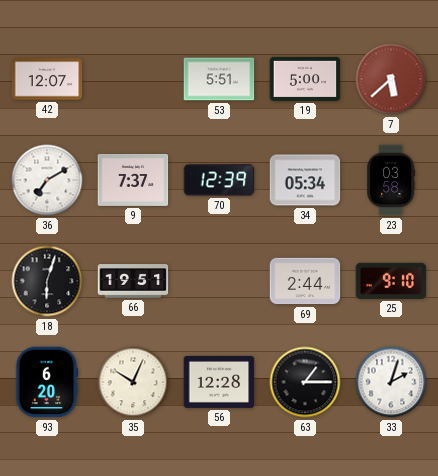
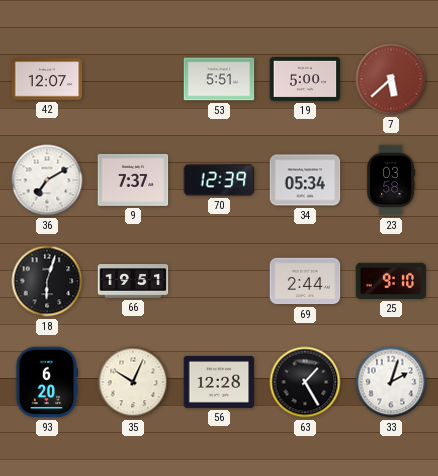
63: 1:15 -> 1:25 (305, 382)
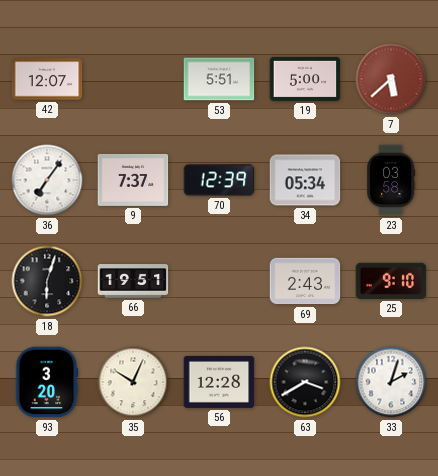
36: 7:10 -> 7:06 (47, 180)
69: 2:44 -> 2:43 (305, 281)
93: 6:20 -> 3:20 (47, 382)
63: 1:25 -> 3:40 (305, 382)
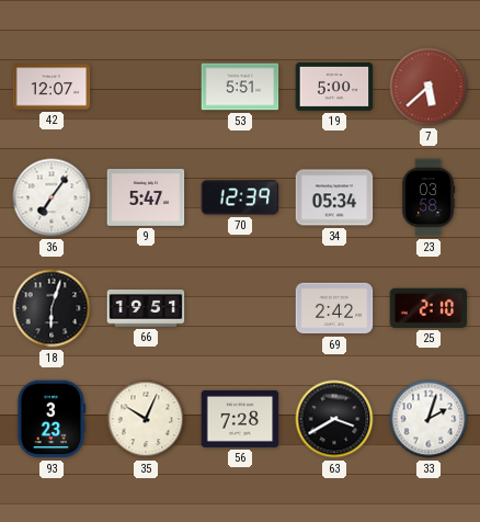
9: 7:37 -> 5:47 (146, 197)
69: 2:43 -> 2:42 (334, 308)
25: 9:10 -> 2:10 (428, 308)
93: 3:20 -> 3:23 (52, 419)
56: 12:28 -> 7:28 (240, 419)
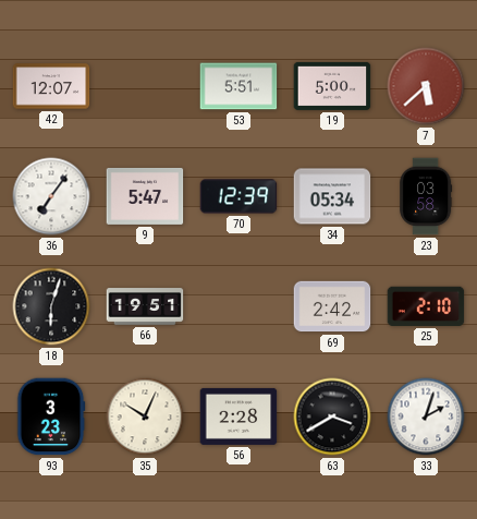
56: 7:28 -> 2:28 (238, 417)
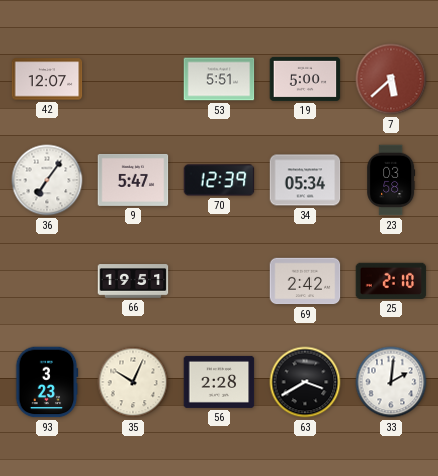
18: 6:03 -> none (51, 306)
33: 2:03 -> 2:01 (391, 382)
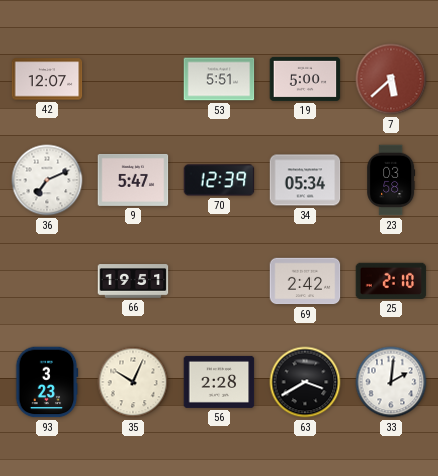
36: 7:06 -> 7:11 (47, 180)
